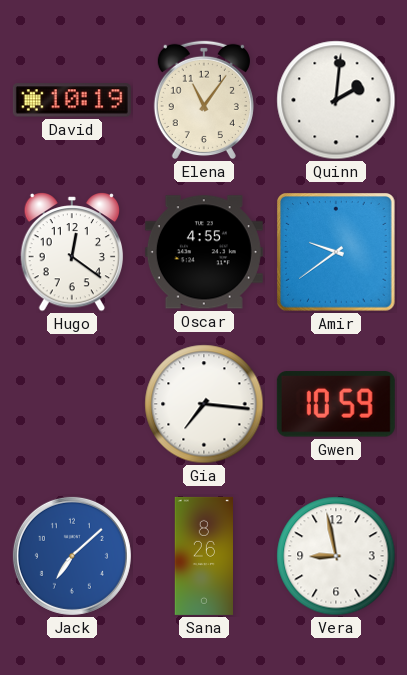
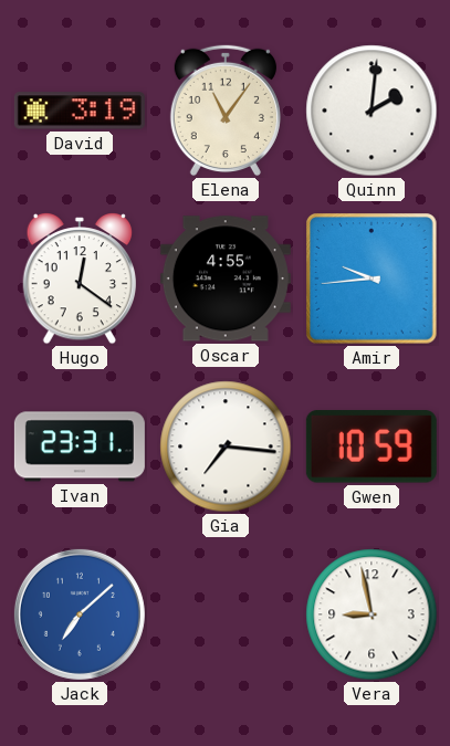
David: 10:19 -> 3:19 (80, 111)
Amir: 9:39 -> 9:44 (371, 279)
Ivan: none -> 23:31 (80, 446)
Sana: 8:26 -> none (203, 556)
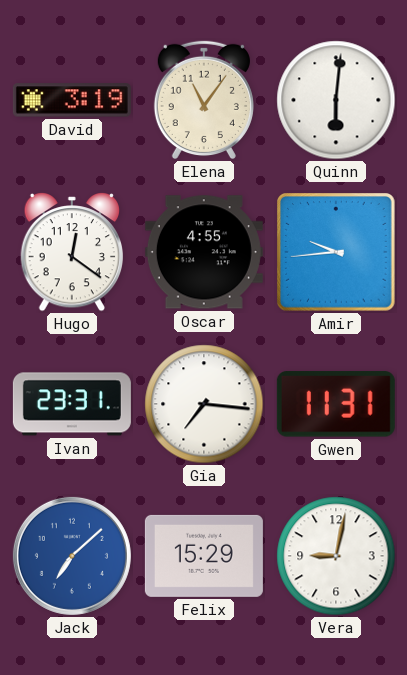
Quinn: 2:01 -> 6:01 (336, 100)
Gwen: 10:59 -> 11:31 (336, 404)
Felix: none -> 15:29 (204, 556)
Vera: 8:58 -> 9:02 (336, 556)
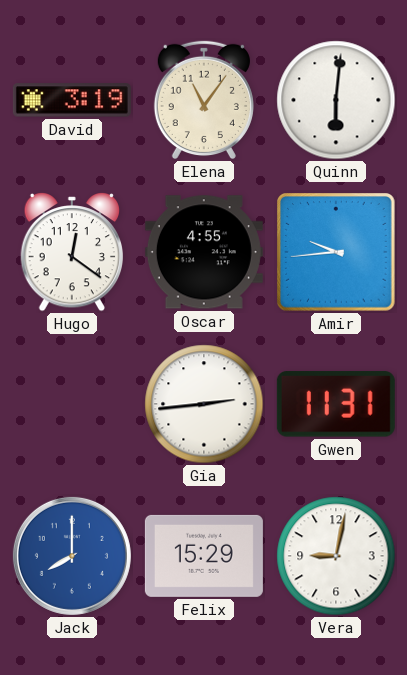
Ivan: 23:31 -> none (72, 404)
Gia: 7:16 -> 2:44 (204, 404)
Jack: 7:08 -> 8:00 (72, 556)
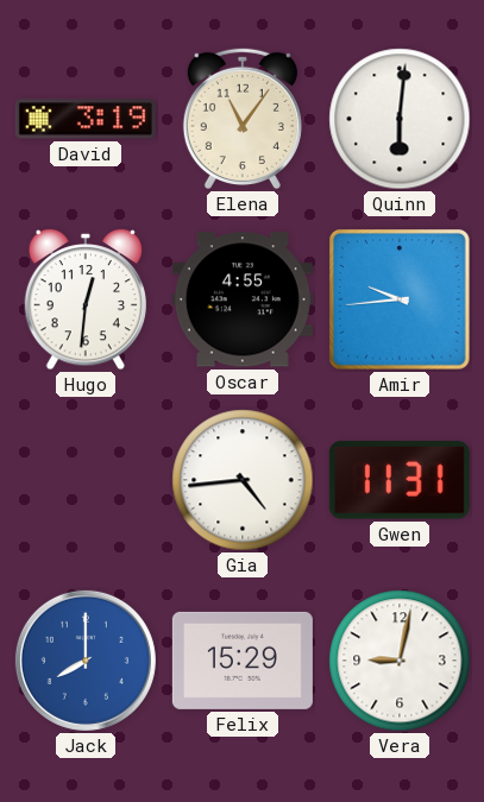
Hugo: 12:21 -> 12:31 (84, 301)
Gia: 2:44 -> 4:44 (243, 480)
